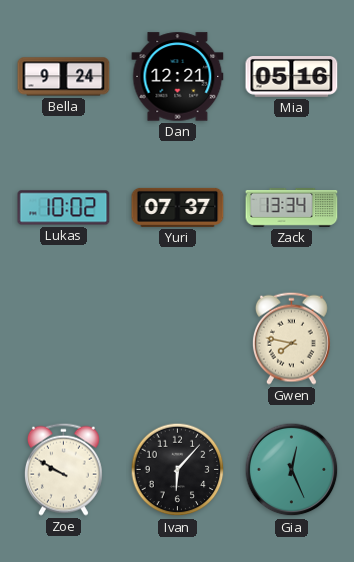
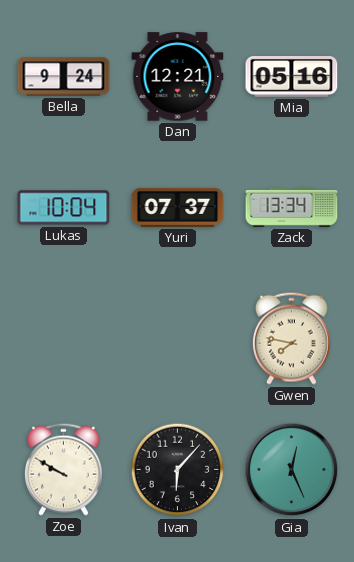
Lukas: 10:02 -> 10:04 (64, 208)
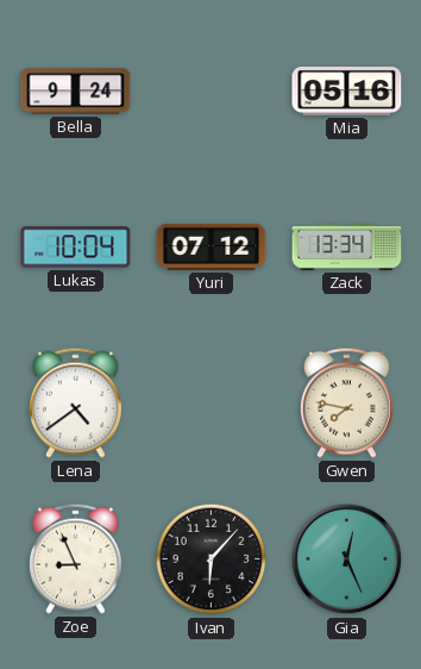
Dan: 12:21 -> none (178, 77)
Yuri: 07:37 -> 07:12 (212, 246)
Lena: none -> 4:39 (75, 402)
Zoe: 9:50 -> 8:56 (75, 558)
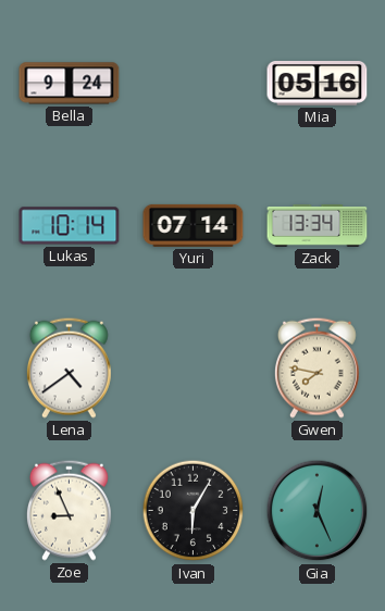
Lukas: 10:04 -> 10:14 (70, 226)
Yuri: 07:12 -> 07:14 (194, 225)
Ivan: 6:07 -> 6:05 (194, 511)
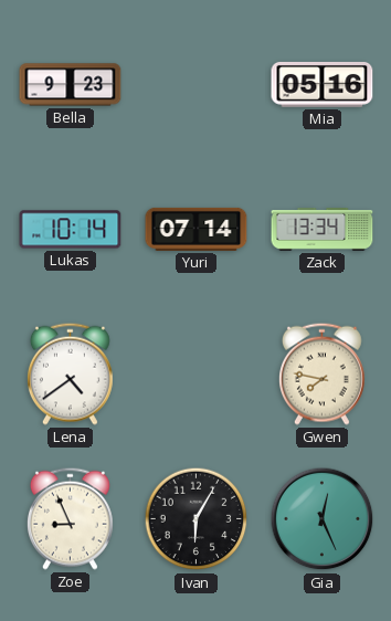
Bella: 9:24 -> 9:23 (71, 85)
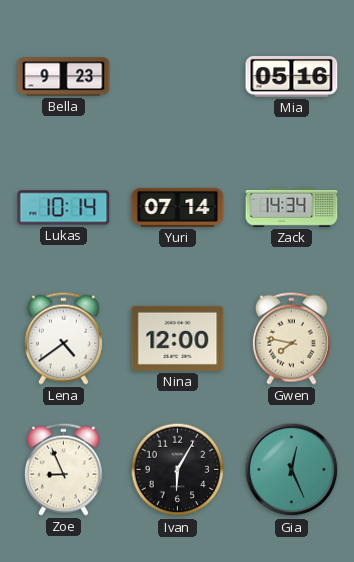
Zack: 13:34 -> 14:34 (292, 208)
Nina: none -> 12:00 (178, 338)
